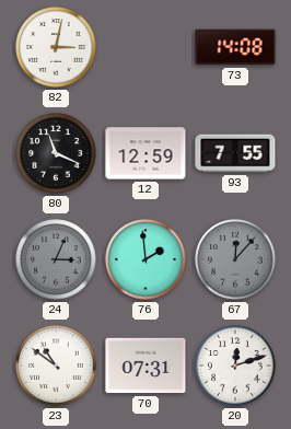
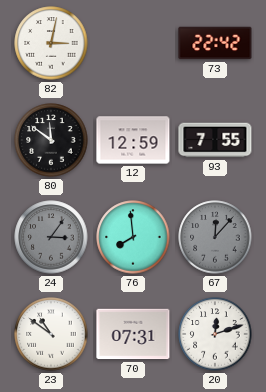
73: 14:08 -> 22:42 (215, 43)
80: 11:19 -> 11:51 (51, 140)
24: 3:04 -> 3:06 (51, 237)
76: 1:59 -> 7:59 (133, 237)
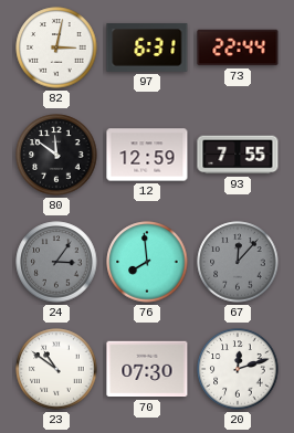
97: none -> 6:31 (147, 49)
73: 22:42 -> 22:44 (238, 47)
70: 07:31 -> 07:30 (147, 369)
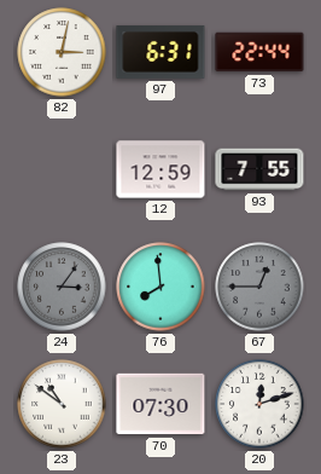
80: 11:51 -> none (56, 155)
67: 12:07 -> 12:45 (259, 287)
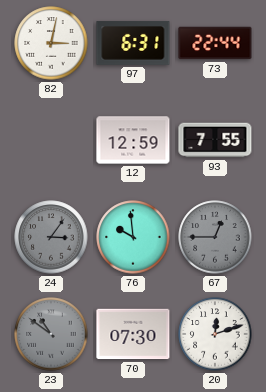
76: 7:59 -> 9:59 (133, 237)
23 dial: white -> grey (51, 334)
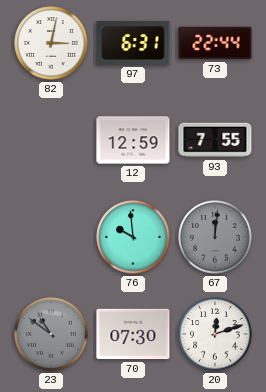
24: 3:06 -> none (51, 237)
67: 12:45 -> 12:01 (215, 237)
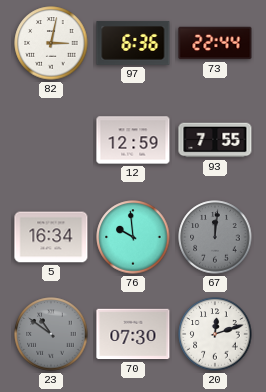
97: 6:31 -> 6:36 (133, 44)
5: none -> 16:34 (51, 237)
